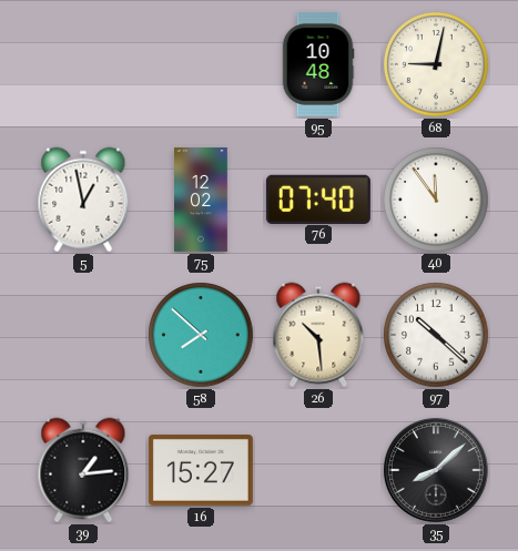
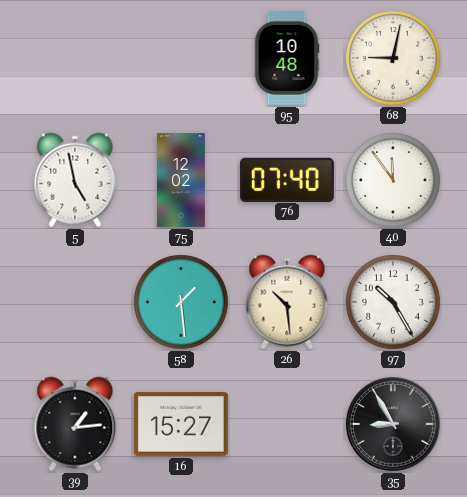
5: 12:58 -> 4:58 (75, 180)
58: 7:52 -> 1:29 (181, 302)
97: 10:22 -> 10:25 (393, 302)
35: 8:08 -> 8:55 (393, 424)
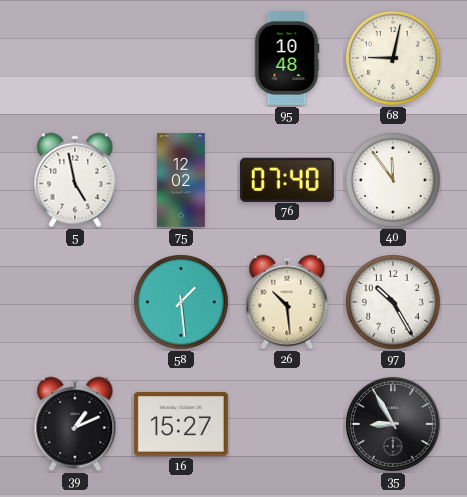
39: 1:14 -> 1:11 (75, 424)
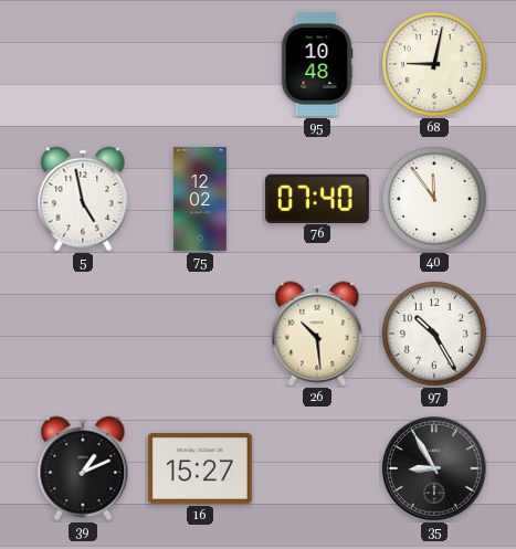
58: 1:29 -> none (181, 302)
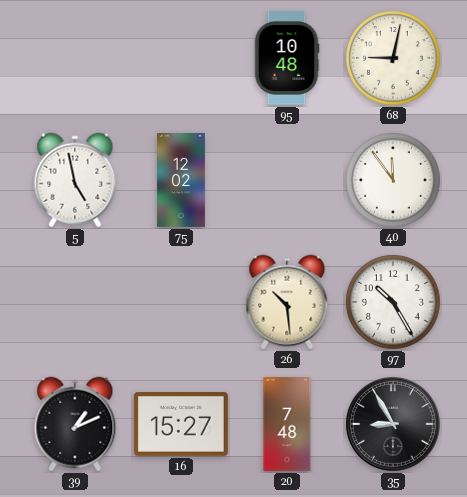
76: 07:40 -> none (317, 198)
20: none -> 7:48 (287, 424)
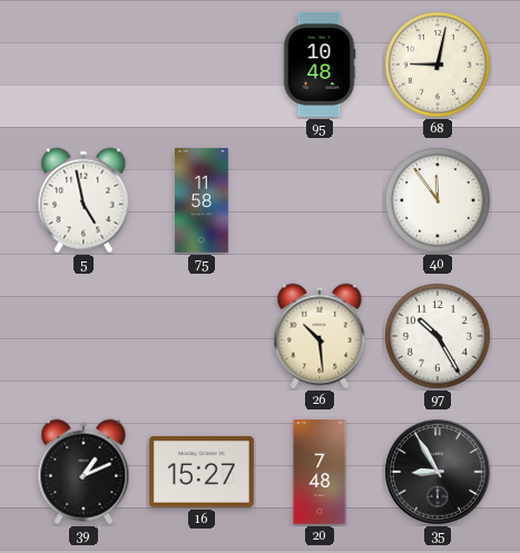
75: 12:02 -> 11:58 (203, 200)
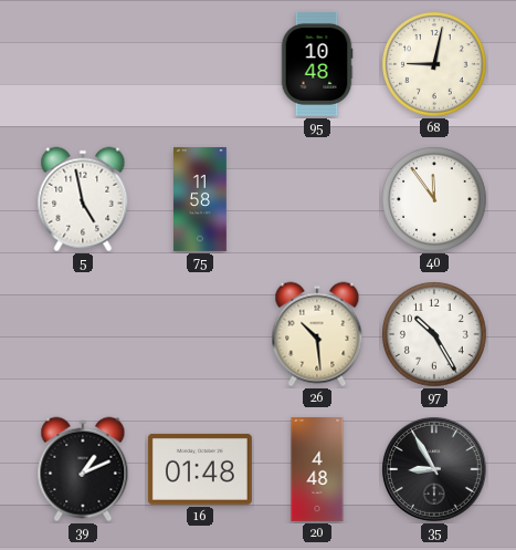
16: 15:27 -> 01:48 (200, 469)
20: 7:48 -> 4:48 (317, 469)
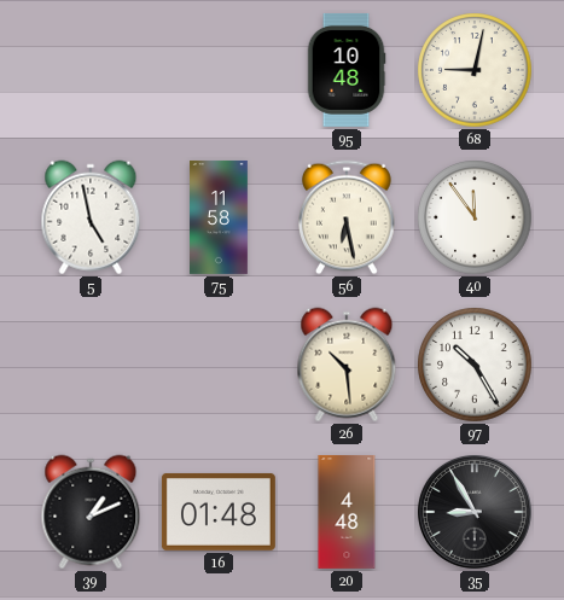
56: none -> 6:28 (347, 217)
